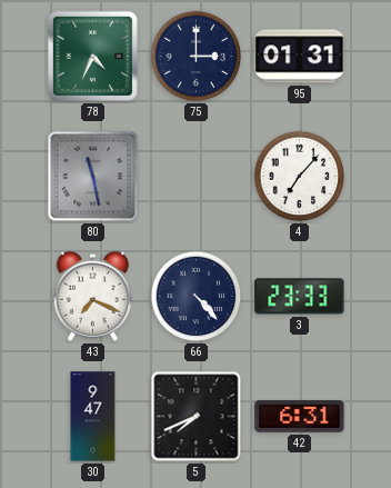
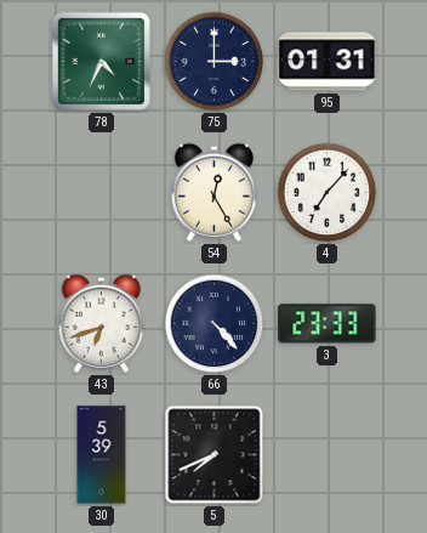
80: 11:28 -> none (93, 177)
54: none -> 12:25 (213, 192)
43: 7:19 -> 6:42 (101, 323)
30: 9:47 -> 5:39 (102, 455)
42: 6:31 -> none (300, 416)
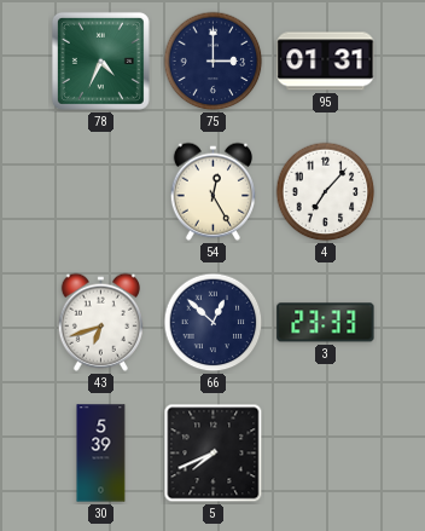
66: 4:23 -> 12:52 (214, 323)
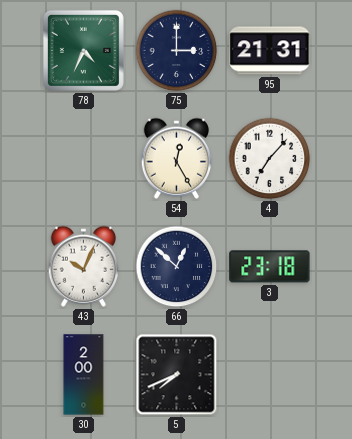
95: 01:31 -> 21:31 (270, 51)
43: 6:42 -> 10:04 (83, 266)
3: 23:33 -> 23:18 (270, 267)
30: 5:39 -> 2:00 (84, 375)
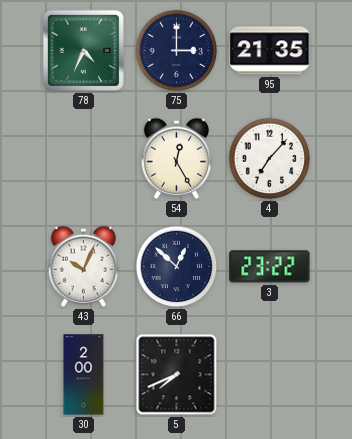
95: 21:31 -> 21:35 (270, 51)
3: 23:18 -> 23:22 (270, 267)
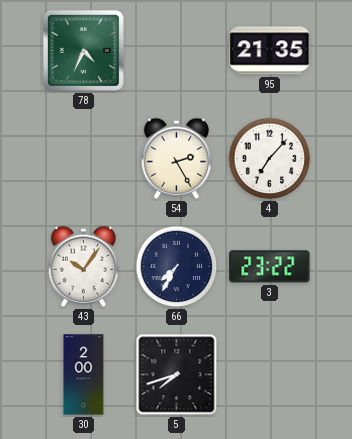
75: 3:00 -> none (177, 51)
54: 12:25 -> 2:25 (176, 158)
43: 10:04 -> 10:06 (83, 266)
66: 12:52 -> 7:35 (177, 267)
5: 7:41 -> 7:42 (177, 375)
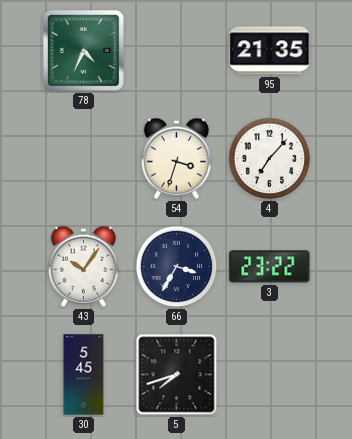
54: 2:25 -> 3:33 (176, 158)
66: 7:35 -> 3:35 (177, 267)
30: 2:00 -> 5:45 (84, 375)
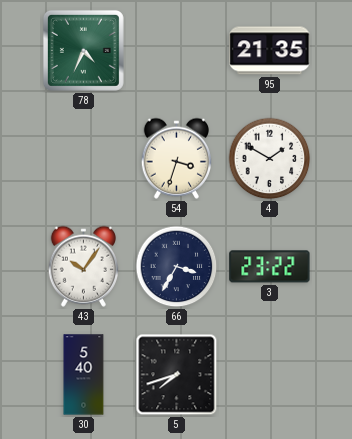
4: 7:07 -> 1:50 (270, 159)
30: 5:45 -> 5:40 (84, 375)
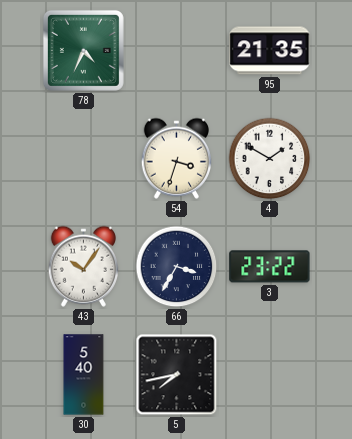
5: 7:42 -> 7:43 (177, 375)
